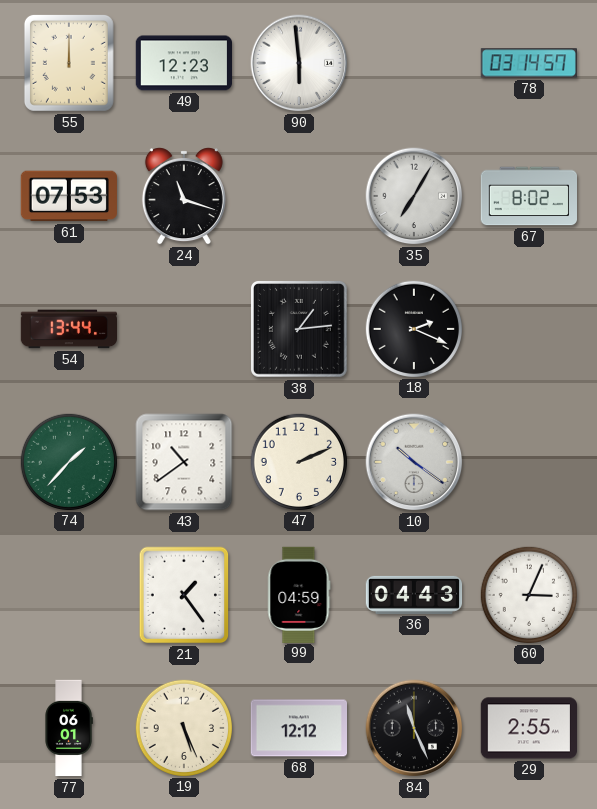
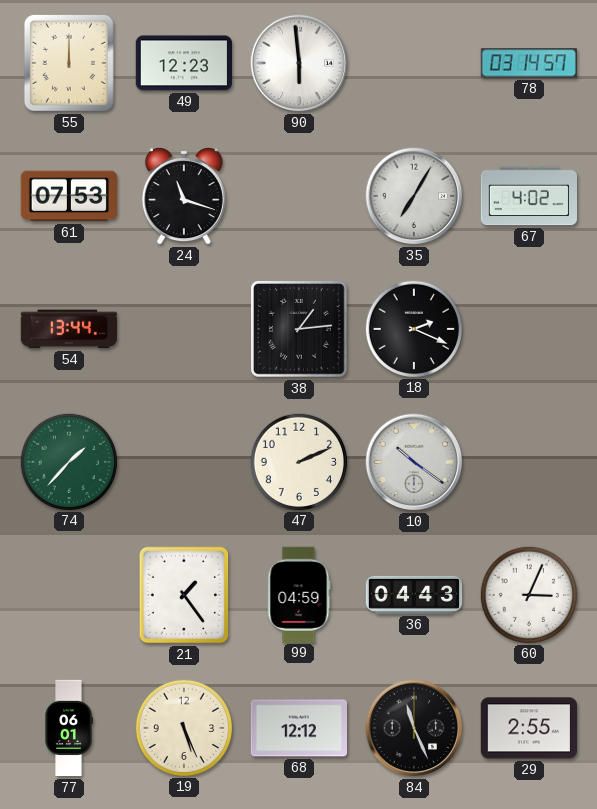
67: 8:02 -> 4:02 (528, 196)
43: 10:39 -> none (184, 462)
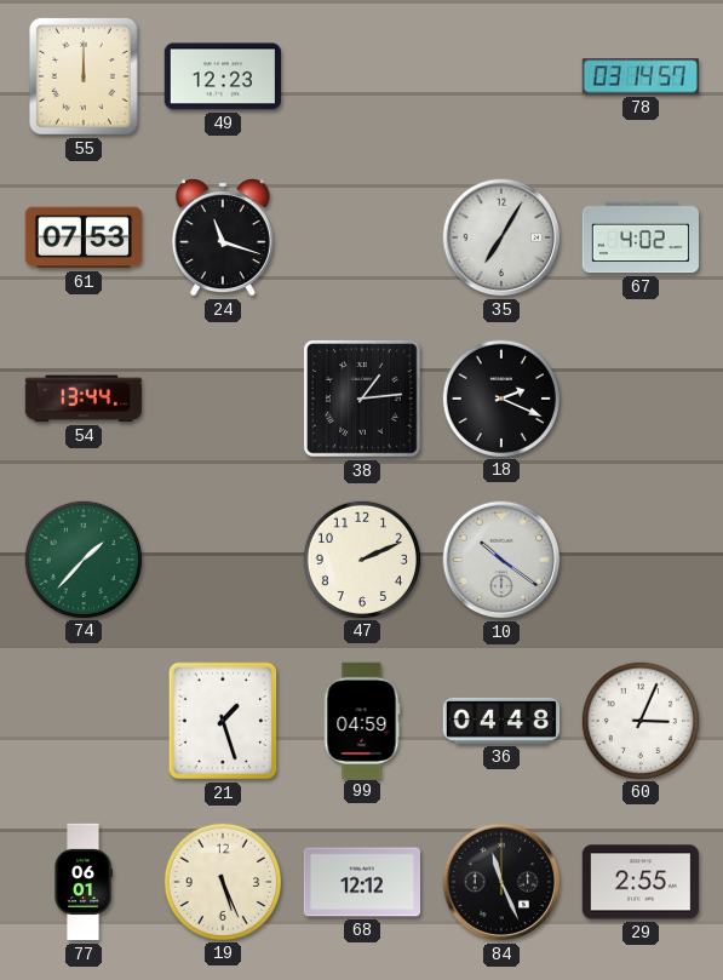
90: 5:59 -> none (299, 63)
21: 1:24 -> 1:27 (223, 721)
36: 04:43 -> 04:48 (501, 721)
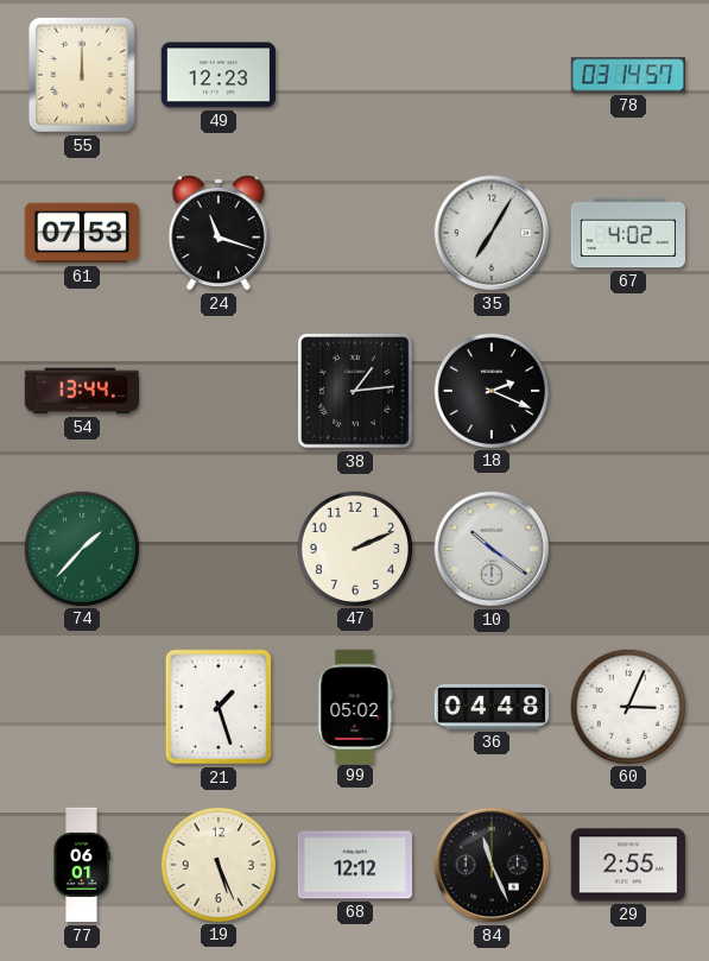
99: 04:59 -> 05:02 (355, 706)
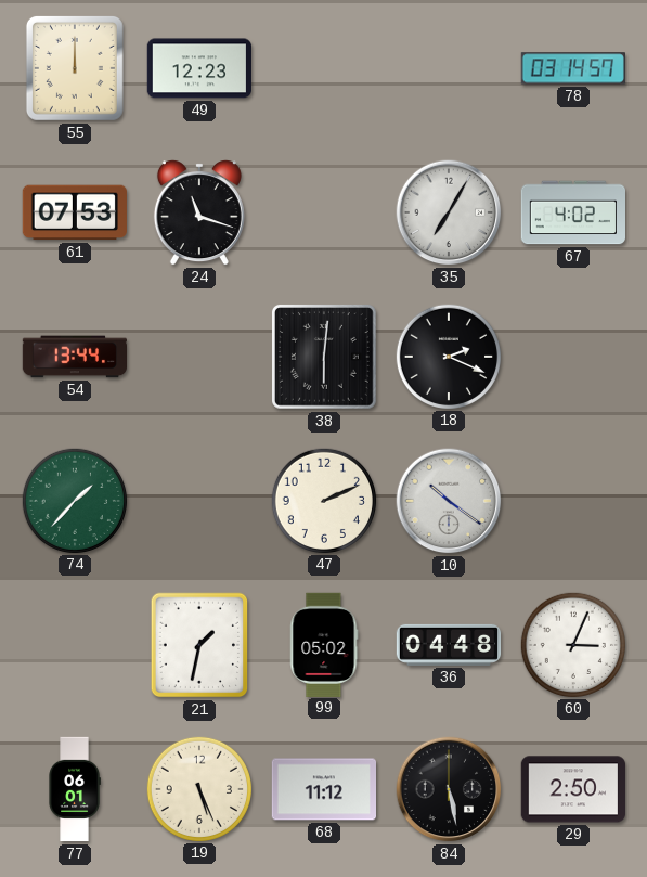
38: 1:14 -> 6:01 (324, 357)
21: 1:27 -> 1:32 (199, 645)
68: 12:12 -> 11:12 (323, 789)
84: 11:26 -> 5:28 (449, 789)
29: 2:55 -> 2:50 (572, 789)
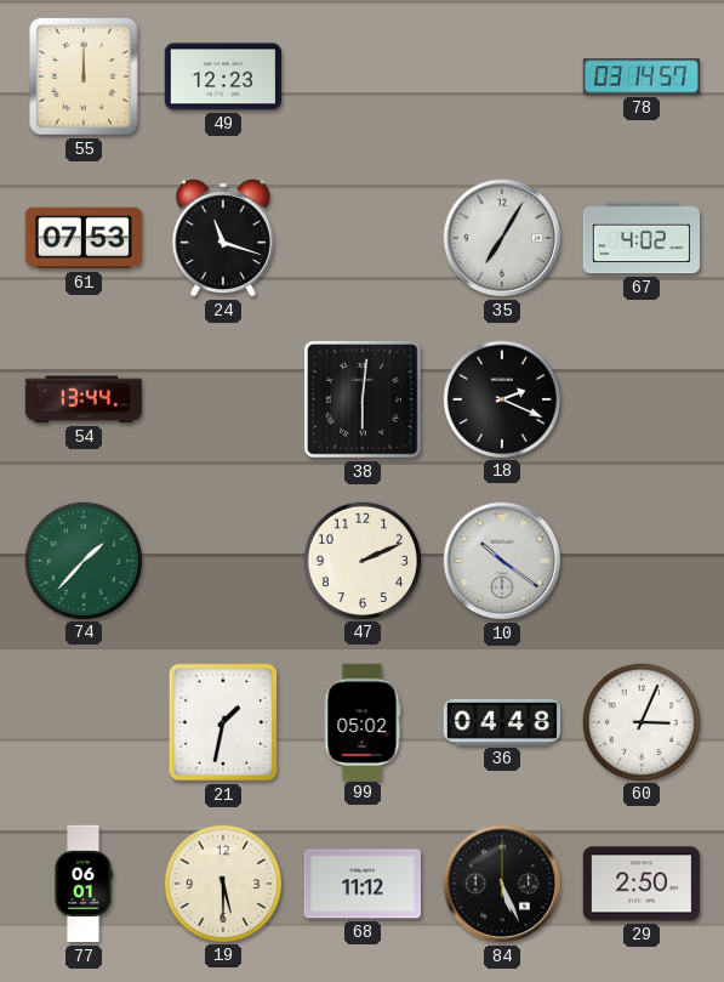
19: 5:26 -> 5:30 (222, 882)
84: 5:28 -> 5:26 (502, 884)
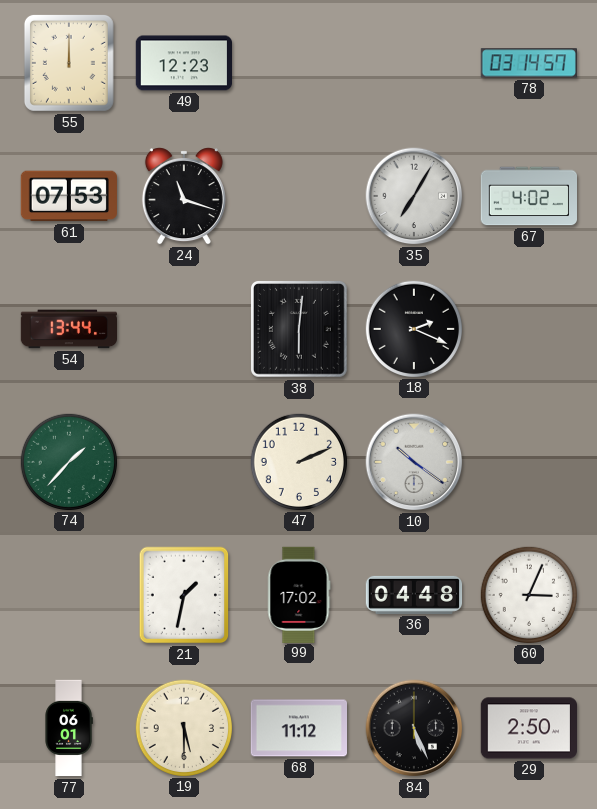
99: 05:02 -> 17:02 (299, 594)
